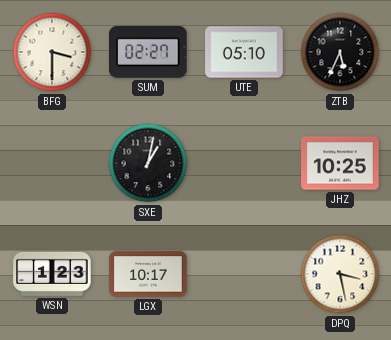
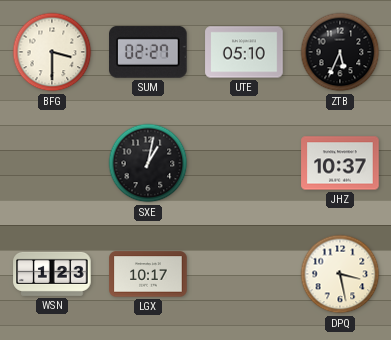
JHZ: 10:25 -> 10:37 (340, 163)
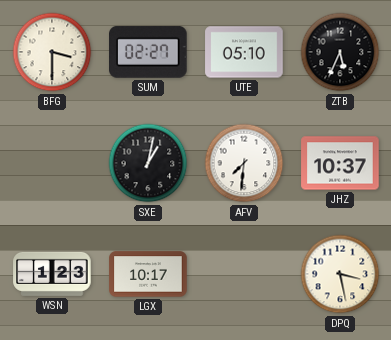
AFV: none -> 7:31 (244, 163)
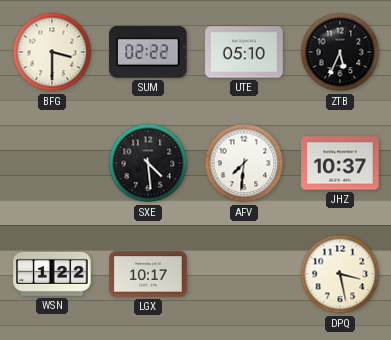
SUM: 02:27 -> 02:22 (149, 52)
SXE: 1:02 -> 4:29 (148, 163)
WSN: 1:23 -> 1:22 (52, 274)
